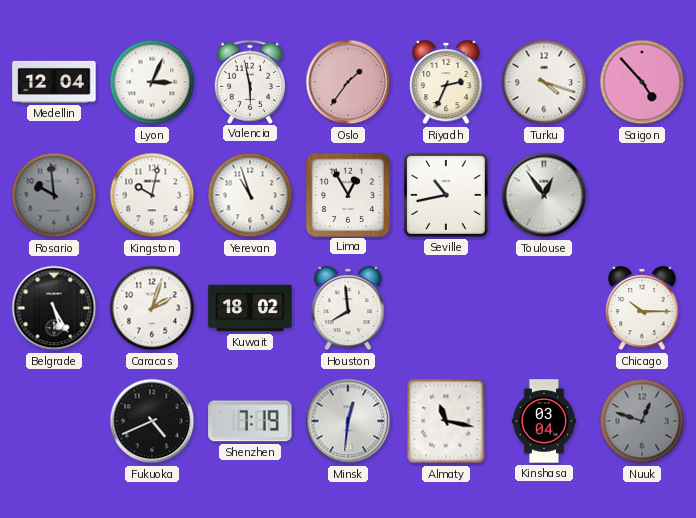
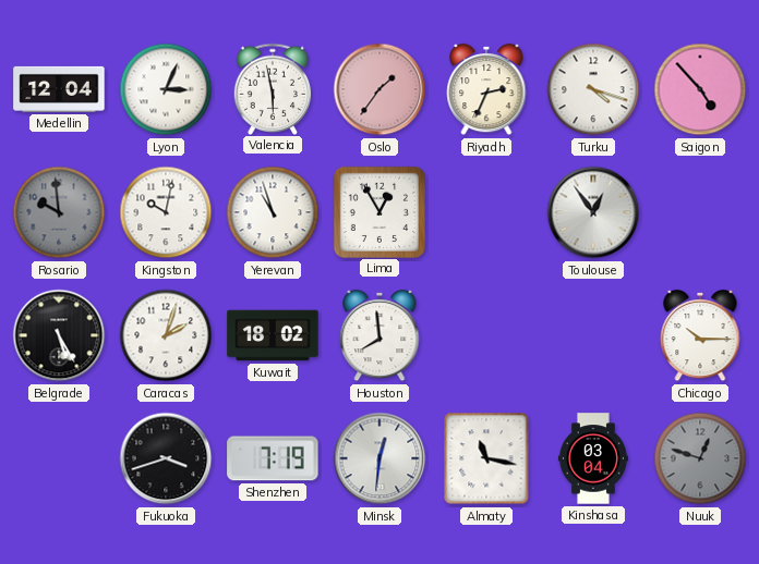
Seville: 10:43 -> none (446, 195)
Fukuoka: 4:41 -> 3:42 (166, 458)
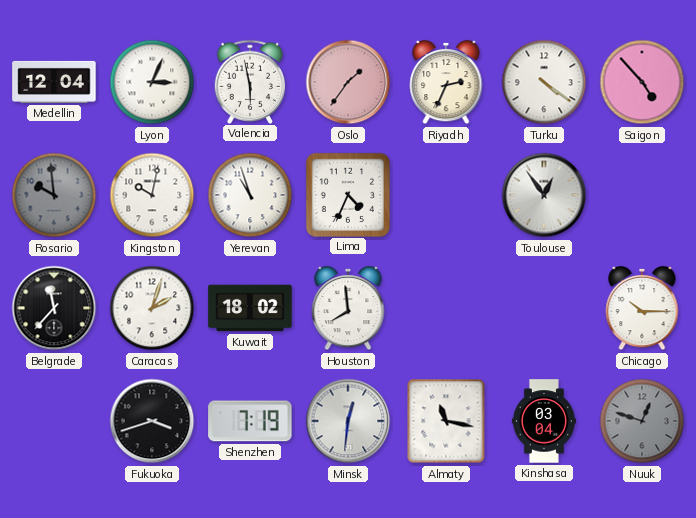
Turku: 4:18 -> 4:21 (544, 82)
Lima: 12:55 -> 4:34 (347, 194)
Belgrade: 5:25 -> 11:37 (54, 308)
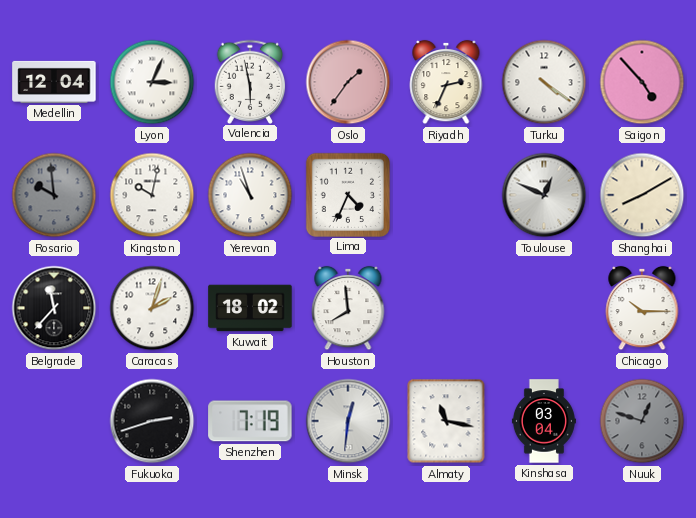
Toulouse: 12:54 -> 12:49 (544, 195)
Shanghai: none -> 8:10 (642, 195)
Fukuoka: 3:42 -> 2:42 (152, 421)
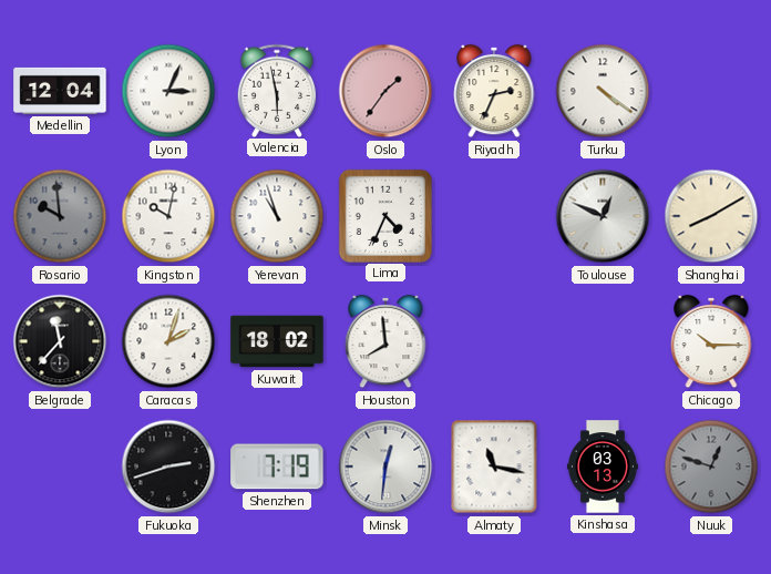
Saigon: 4:53 -> none (642, 82)
Kinshasa: 03:04 -> 03:13 (603, 467)
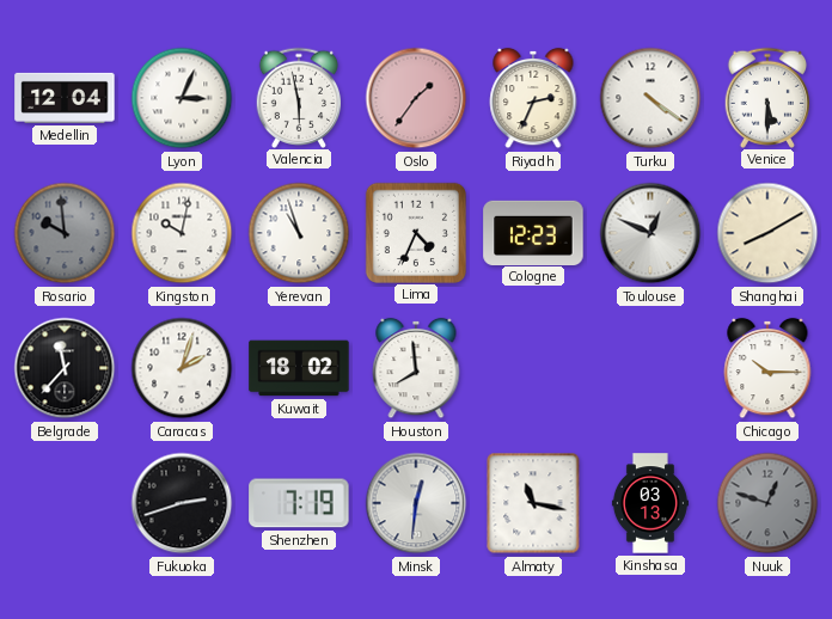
Venice: none -> 5:30 (767, 97)
Cologne: none -> 12:23 (533, 232)
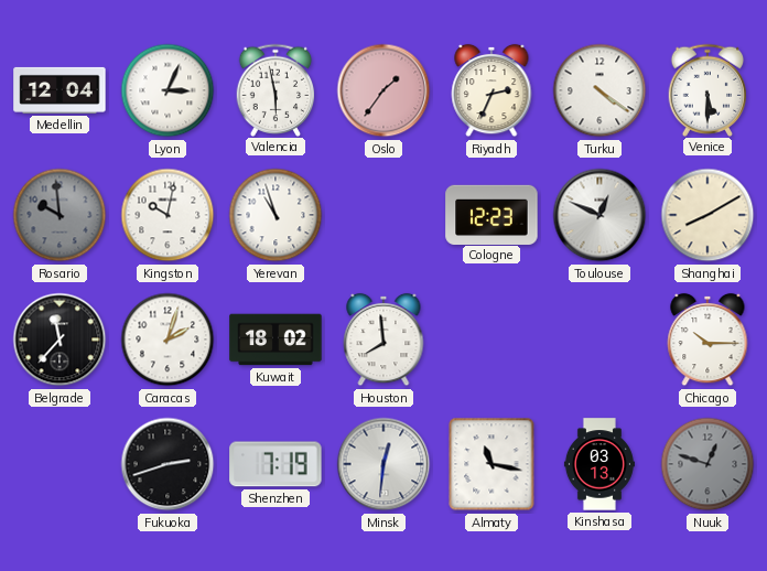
Lima: 4:34 -> none (415, 232)
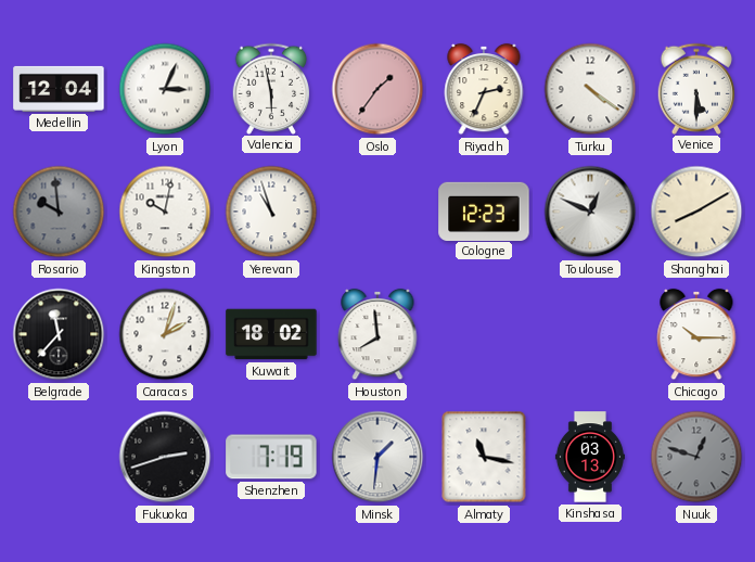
Minsk: 12:31 -> 1:31 (378, 457)
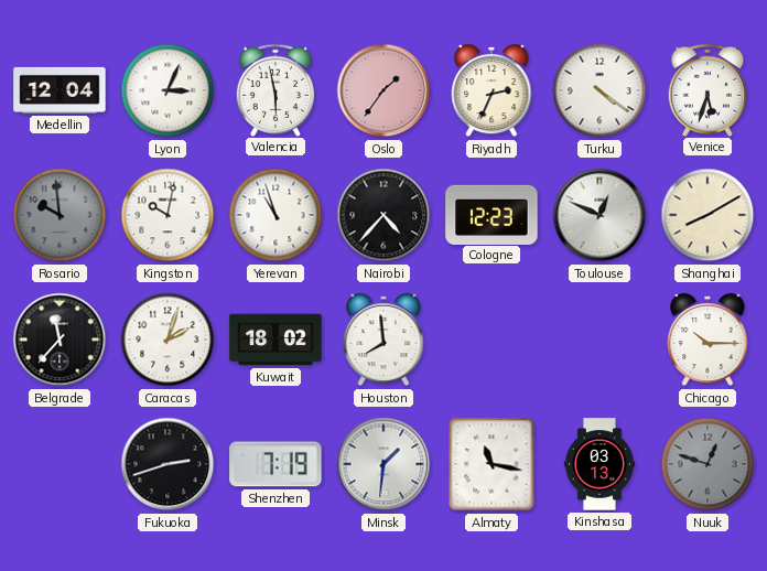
Venice: 5:30 -> 5:33 (707, 89)
Nairobi: none -> 4:37 (383, 215)
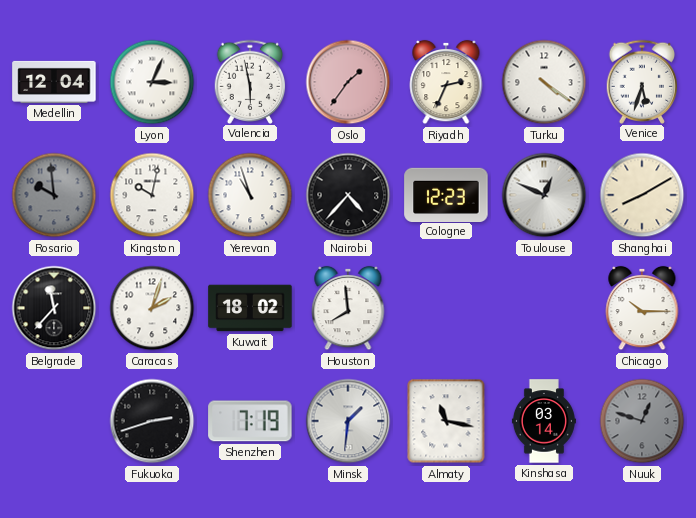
Kinshasa: 03:13 -> 03:14 (544, 421)
